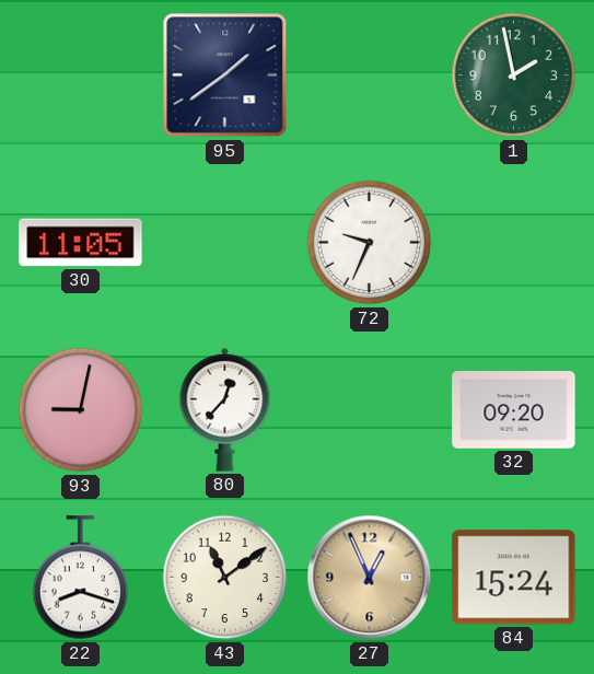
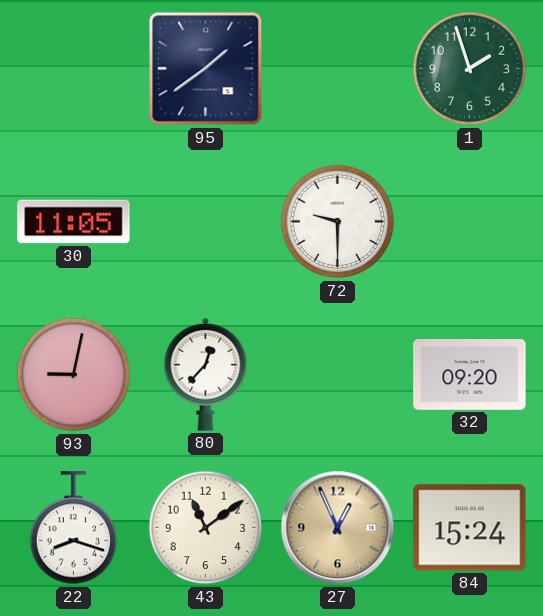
1: 1:58 -> 1:57 (470, 69)
72: 9:34 -> 9:30 (338, 222)
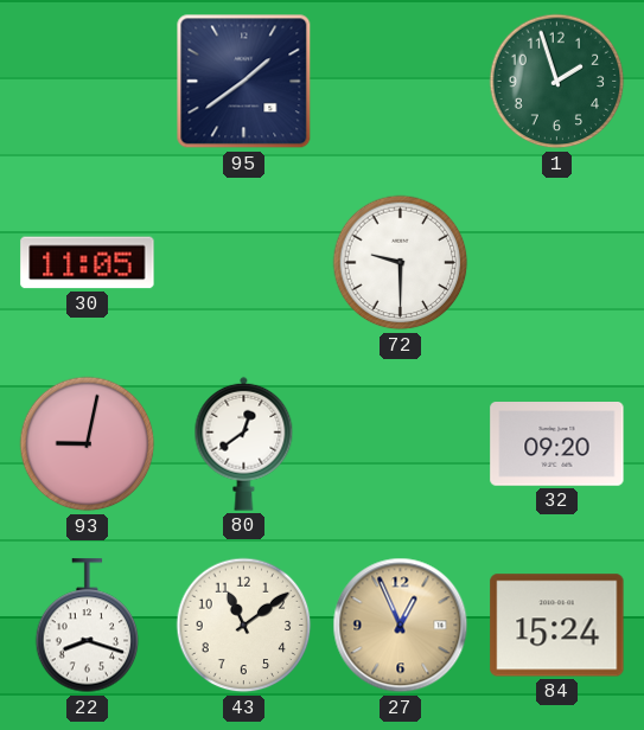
80: 12:37 -> 12:39 (244, 443)
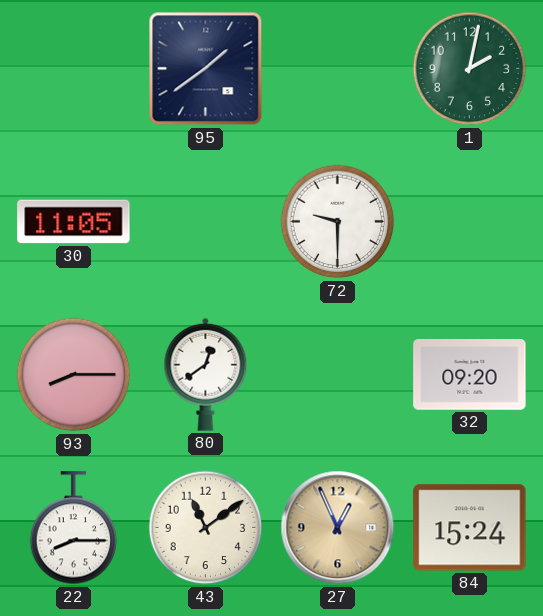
1: 1:57 -> 2:02 (470, 69)
93: 9:02 -> 8:15 (74, 375)
22: 8:18 -> 8:15 (74, 528)
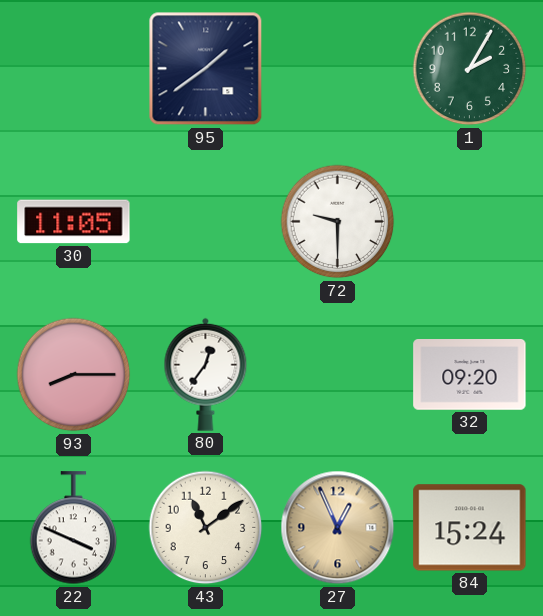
1: 2:02 -> 2:05 (470, 69)
80: 12:39 -> 12:36 (206, 374)
22: 8:15 -> 3:49 (74, 528)
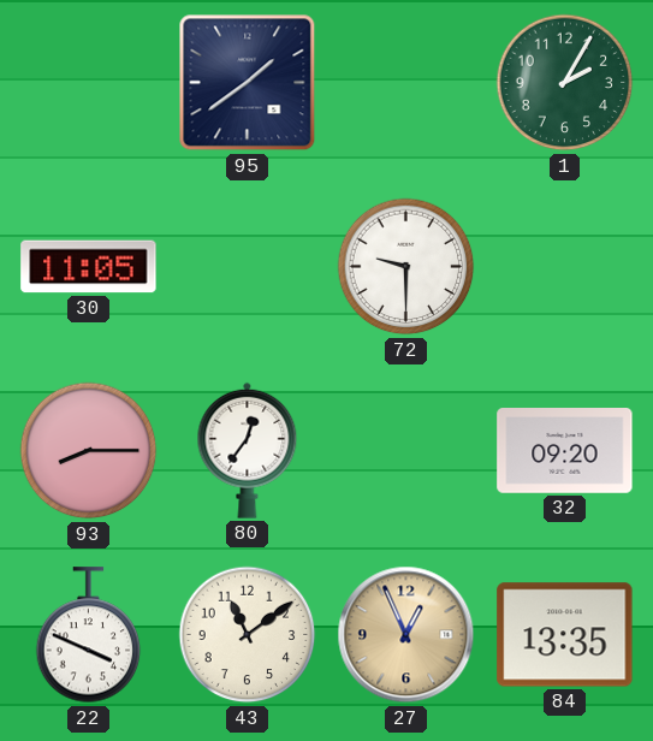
84: 15:24 -> 13:35 (565, 635)
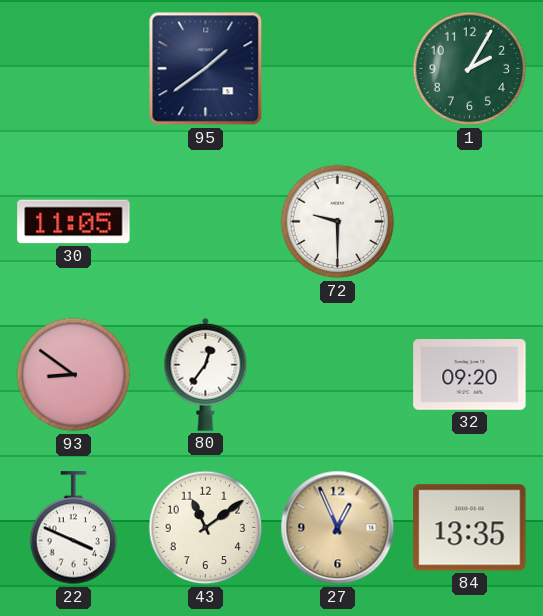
93: 8:15 -> 8:51 (74, 375)
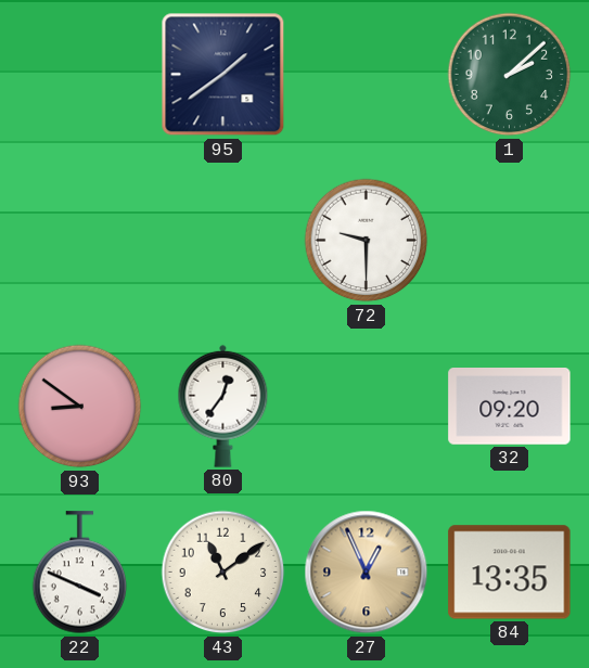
1: 2:05 -> 2:08 (510, 75)
30: 11:05 -> none (74, 222)
